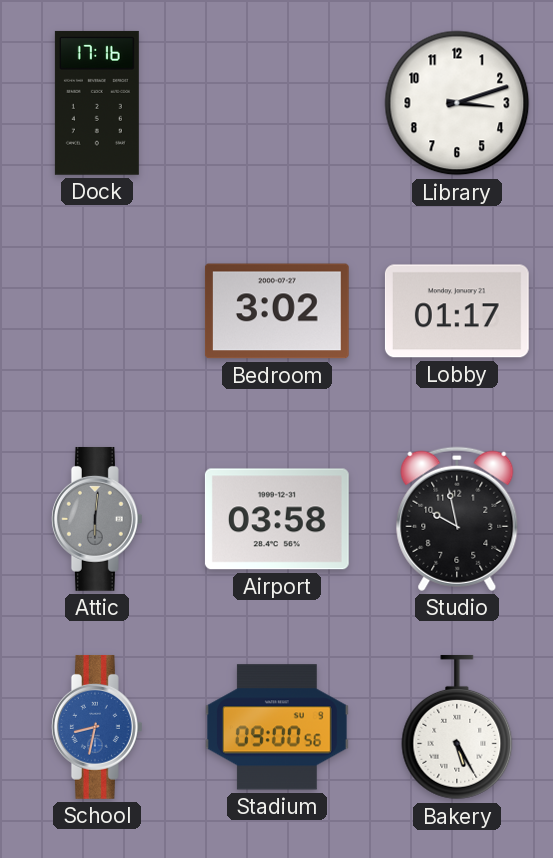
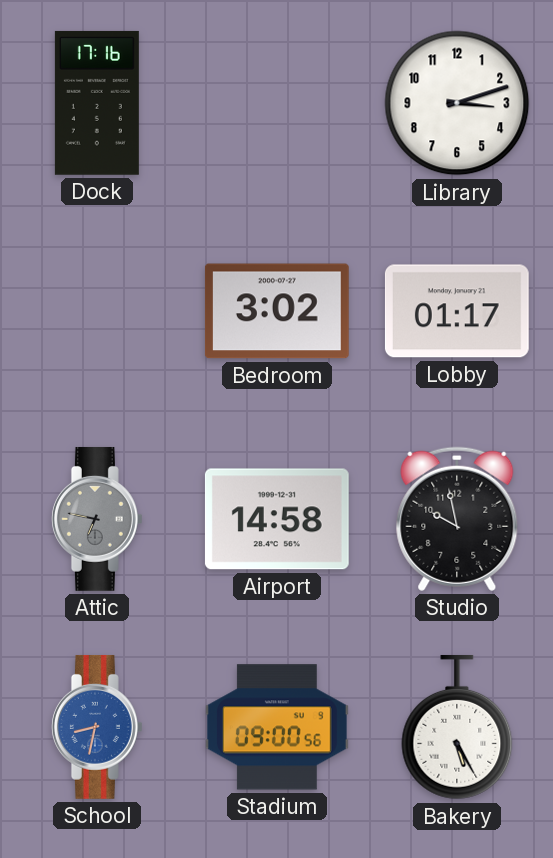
Attic: 6:01 -> 6:47 (97, 519)
Airport: 03:58 -> 14:58 (277, 519)
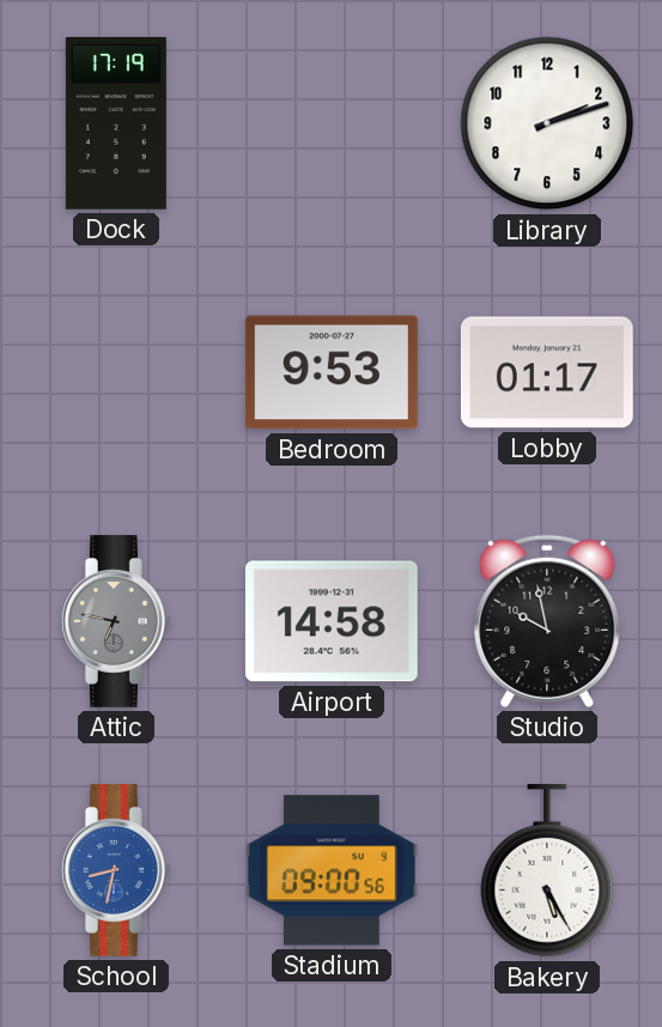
Dock: 17:16 -> 17:19 (116, 123)
Library: 3:12 -> 2:12 (547, 123)
Bedroom: 3:02 -> 9:53 (332, 372)
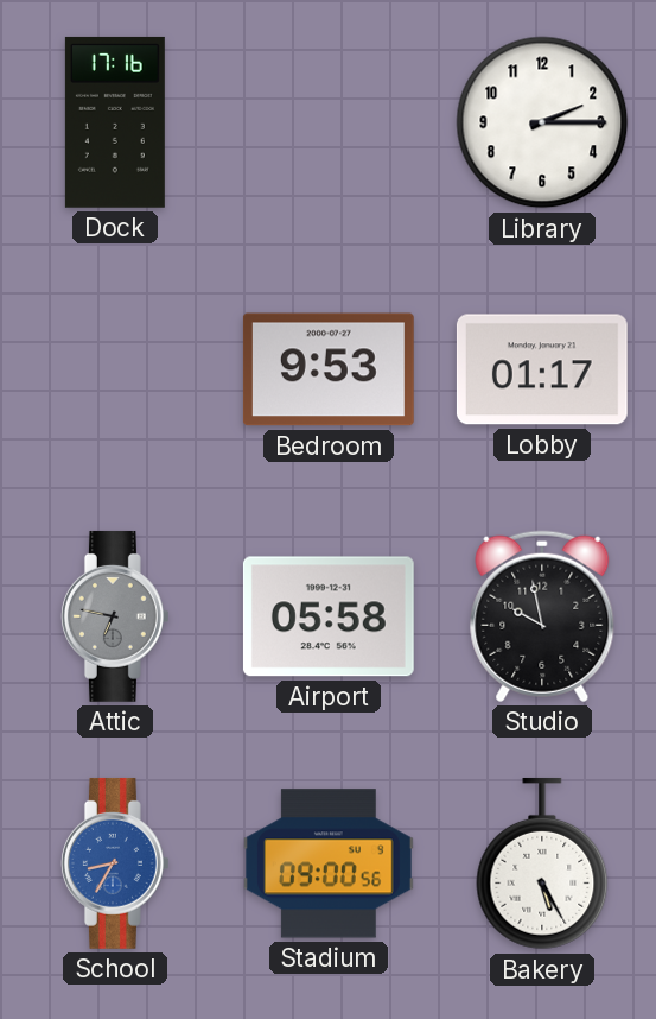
Dock: 17:19 -> 17:16 (115, 122)
Library: 2:12 -> 2:15 (542, 122)
Airport: 14:58 -> 05:58 (329, 616)
School: 8:32 -> 8:35 (115, 863)
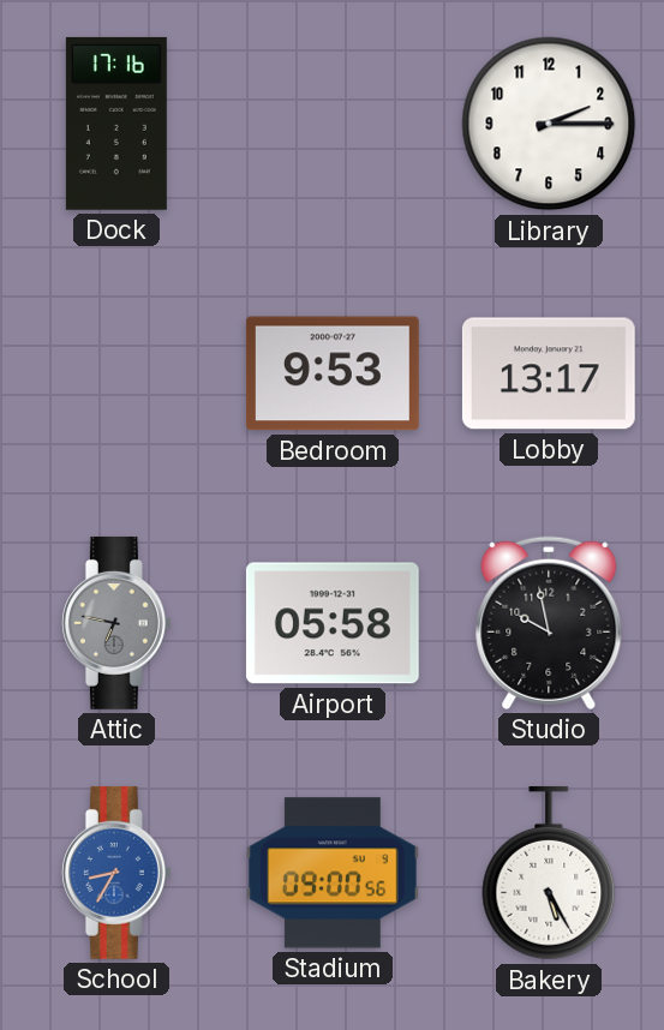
Lobby: 01:17 -> 13:17 (549, 373)
